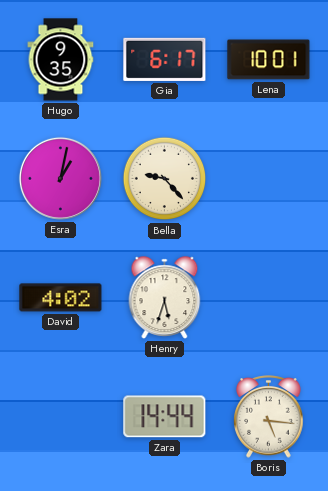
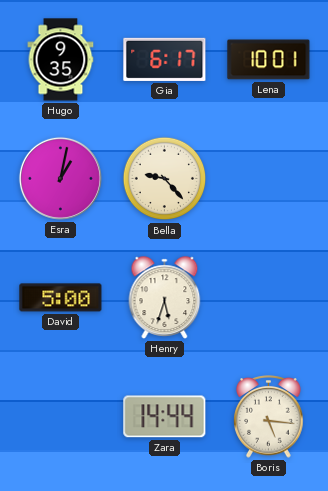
David: 4:02 -> 5:00 (61, 298)
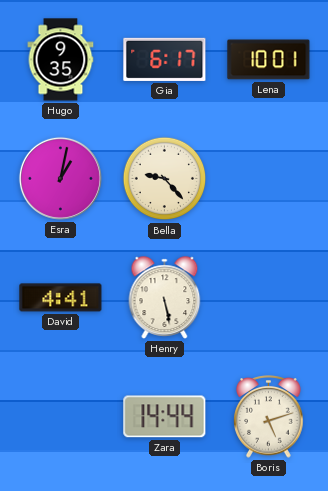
David: 5:00 -> 4:41 (61, 298)
Henry: 5:33 -> 5:28 (165, 298)
Boris: 5:16 -> 5:12 (269, 417)
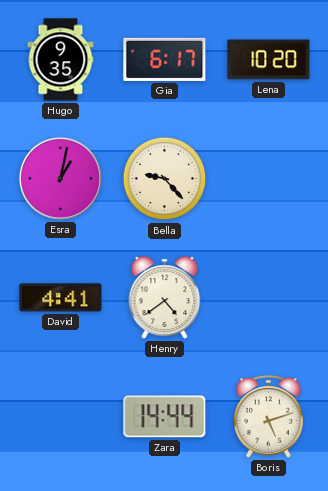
Lena: 10:01 -> 10:20 (269, 60)
Henry: 5:28 -> 4:39 (165, 298)
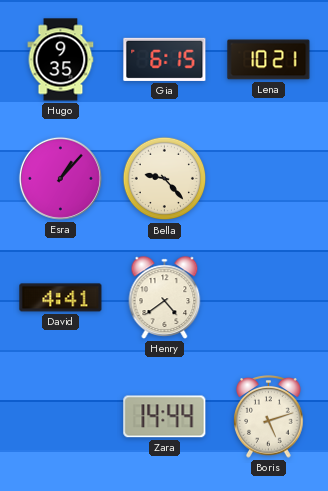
Gia: 6:17 -> 6:15 (165, 59)
Lena: 10:20 -> 10:21 (269, 60)
Esra: 1:02 -> 1:07 (60, 178)
